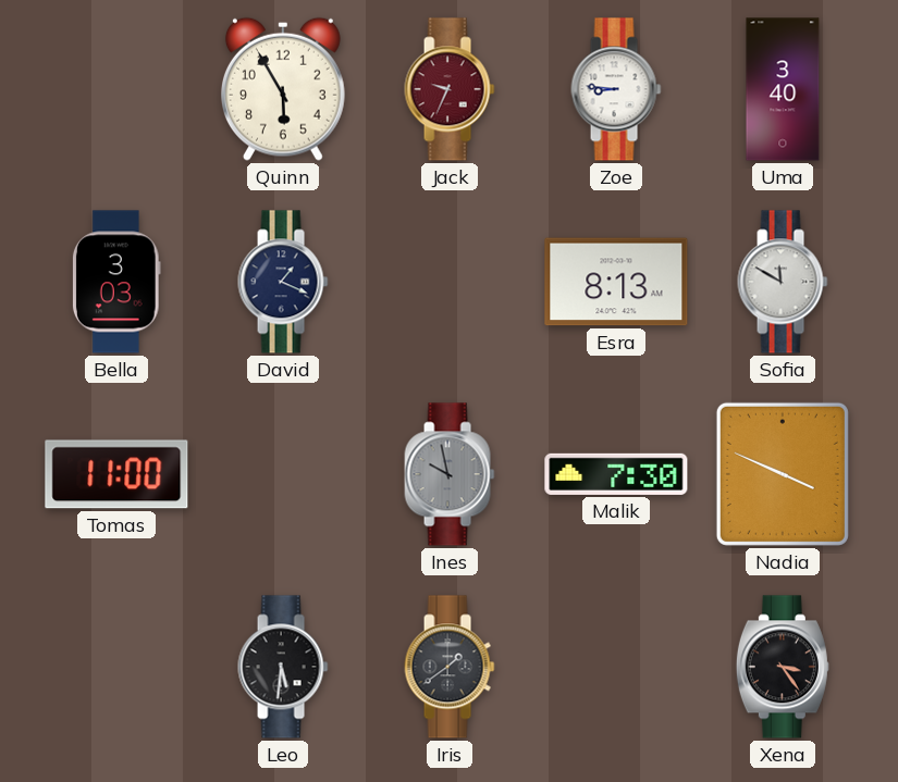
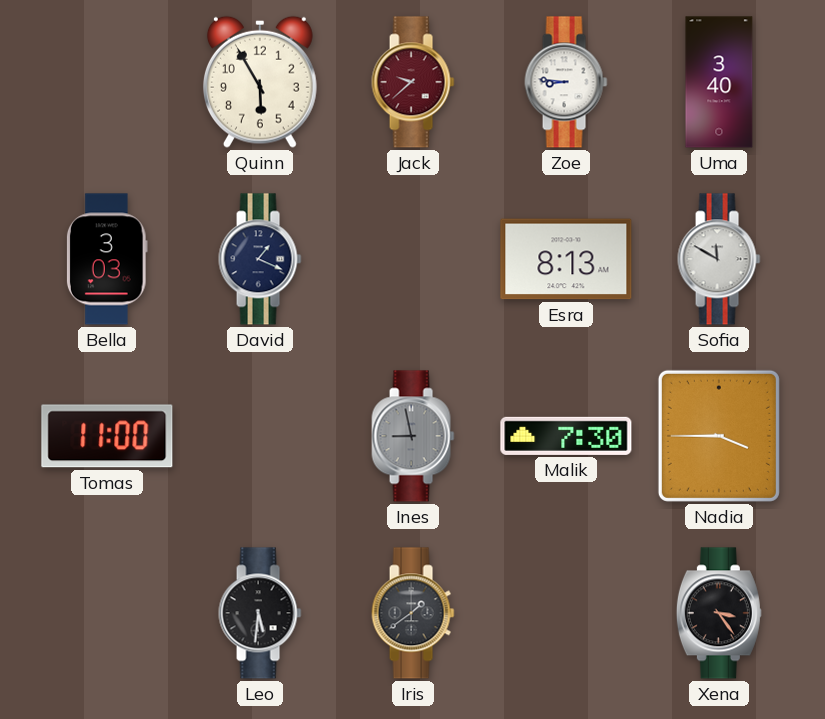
Jack: 9:34 -> 9:38 (413, 82)
Ines: 9:58 -> 8:58 (413, 436)
Nadia: 3:49 -> 3:45 (719, 436)
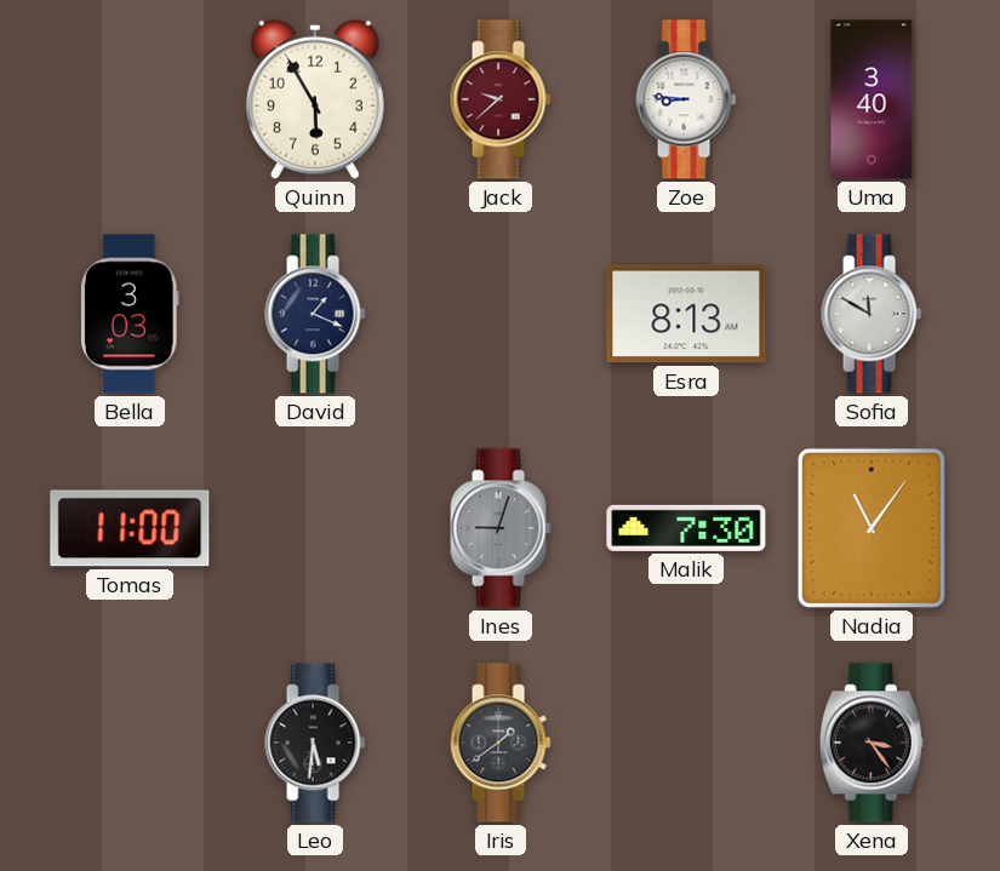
Ines: 8:58 -> 9:03 (501, 528)
Nadia: 3:45 -> 11:06 (872, 528)
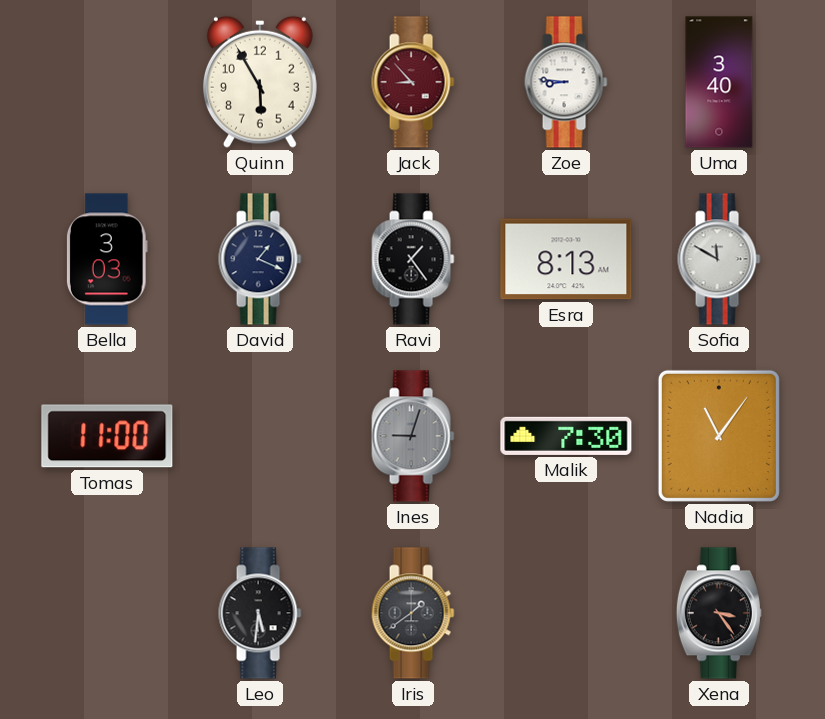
Jack: 9:38 -> 8:53 (413, 82)
Ravi: none -> 1:24 (413, 259)
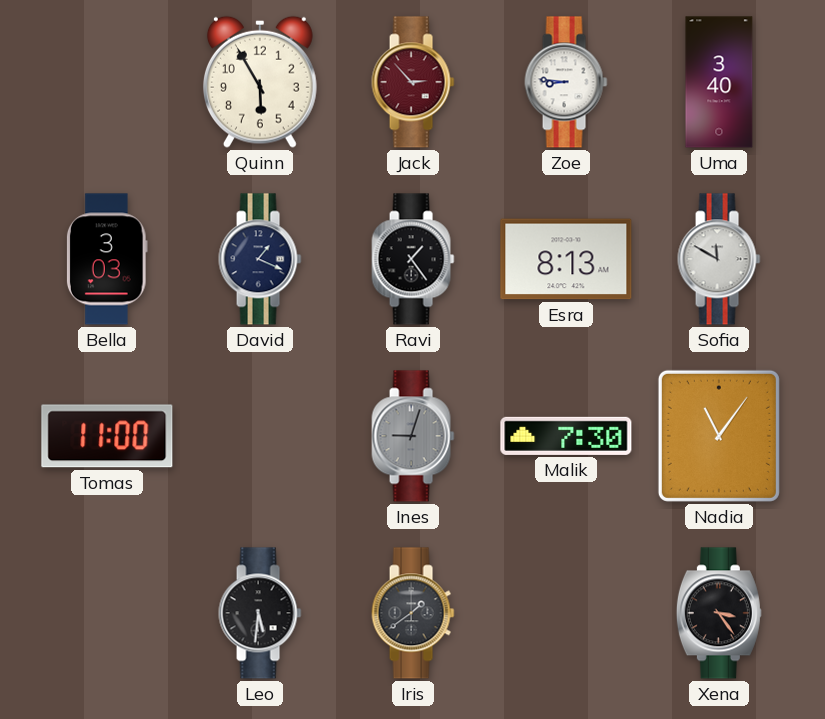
Jack: 8:53 -> 2:53 (413, 82)
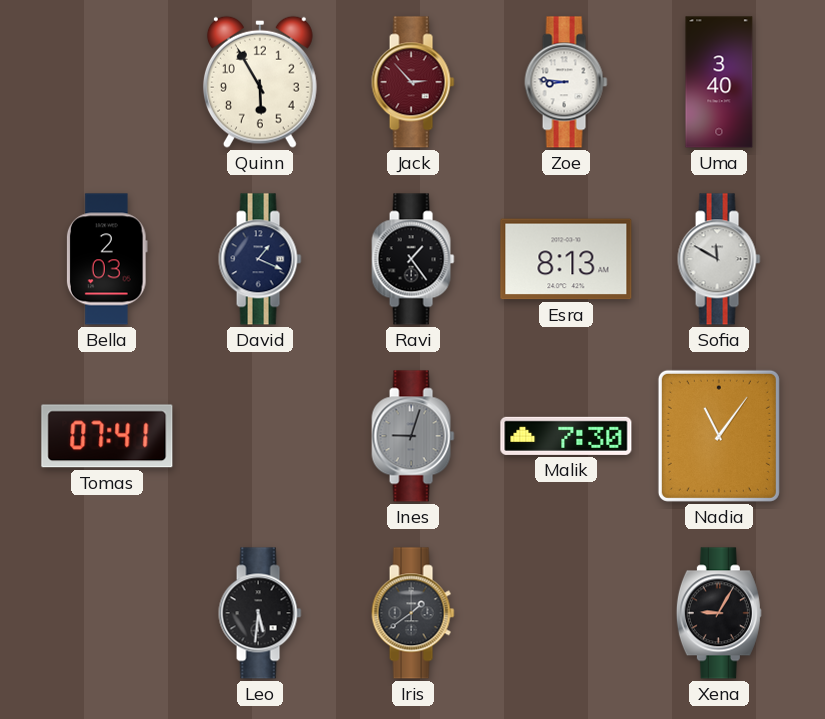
Bella: 3:03 -> 2:03 (107, 259)
Tomas: 11:00 -> 07:41 (107, 436)
Xena: 3:24 -> 9:05 (719, 613)
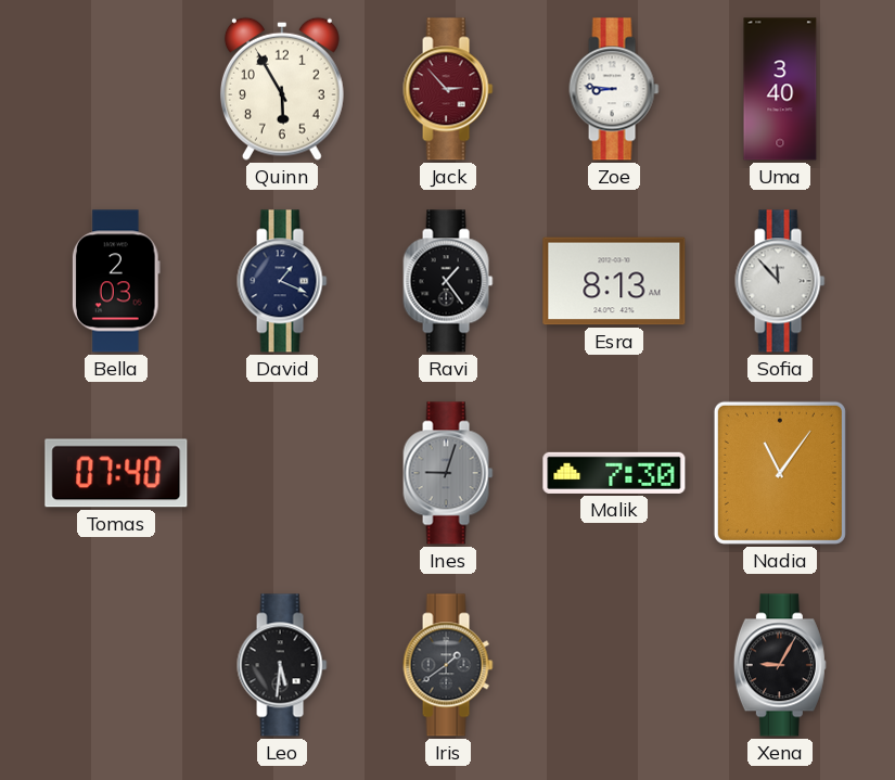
Sofia: 11:50 -> 11:53 (780, 281)
Tomas: 07:41 -> 07:40 (116, 473)
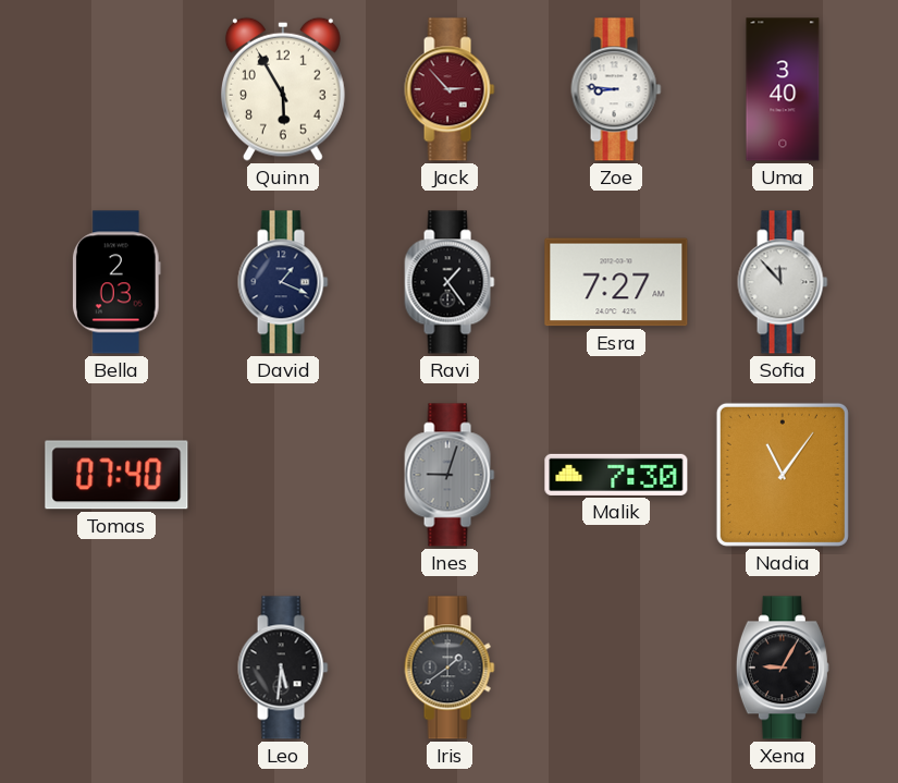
Esra: 8:13 -> 7:27 (616, 282)
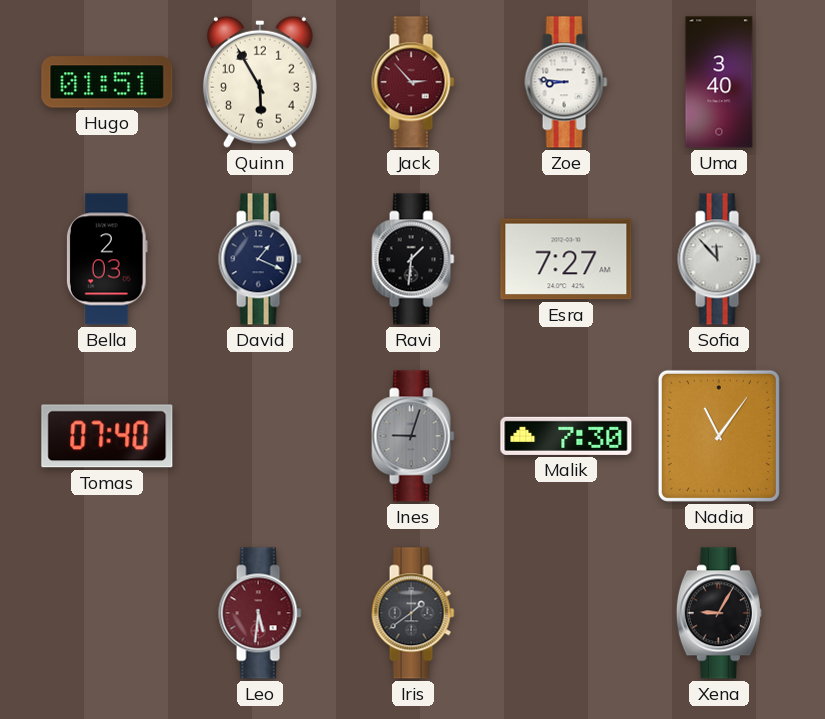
Hugo: none -> 01:51 (107, 82)
Ravi: 1:24 -> 1:31 (413, 259)
Leo dial: black -> burgundy (260, 613)
